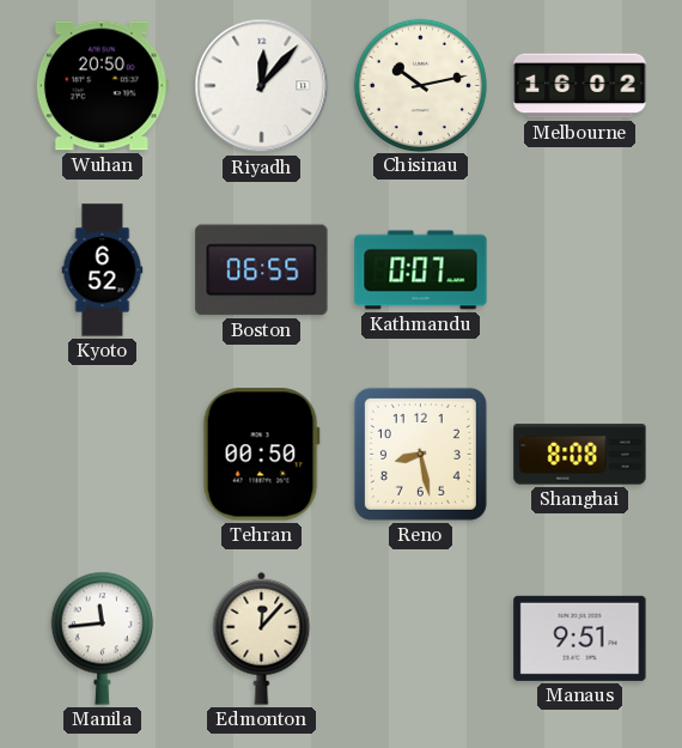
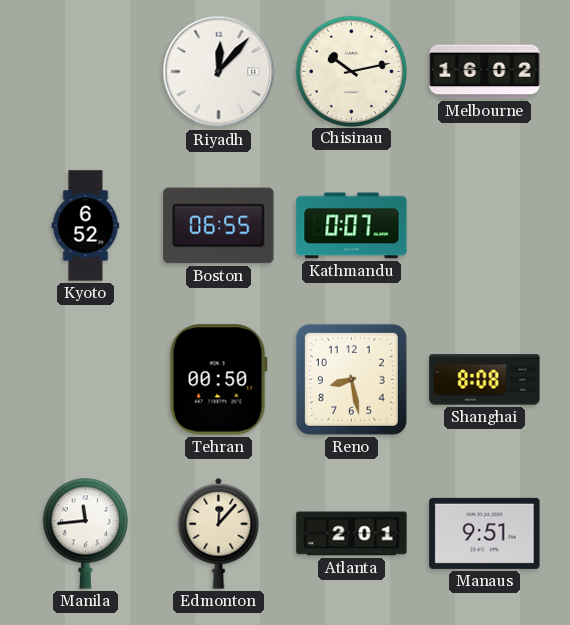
Wuhan: 20:50 -> none (102, 86)
Atlanta: none -> 2:01 (352, 534)
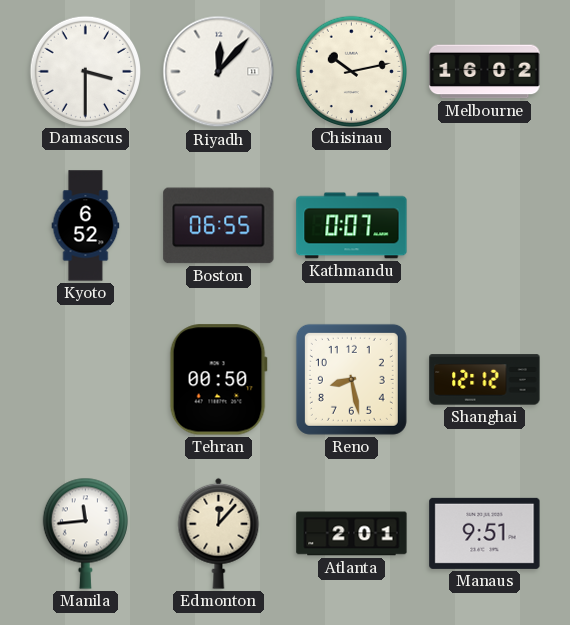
Damascus: none -> 3:30 (85, 71)
Shanghai: 8:08 -> 12:12 (485, 380)
